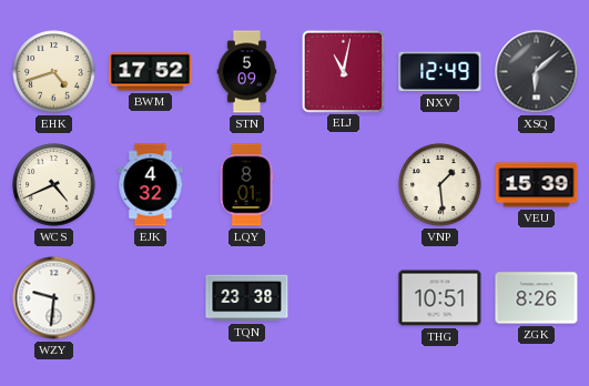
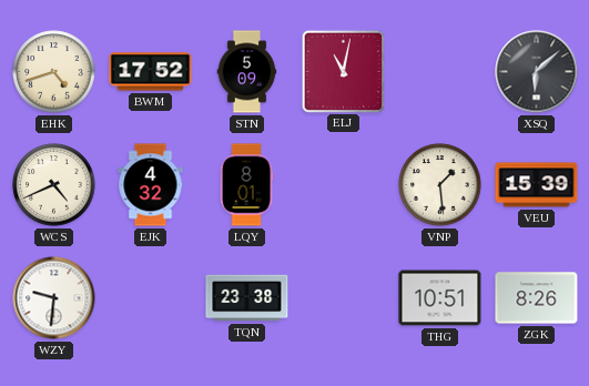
NXV: 12:49 -> none (440, 72)
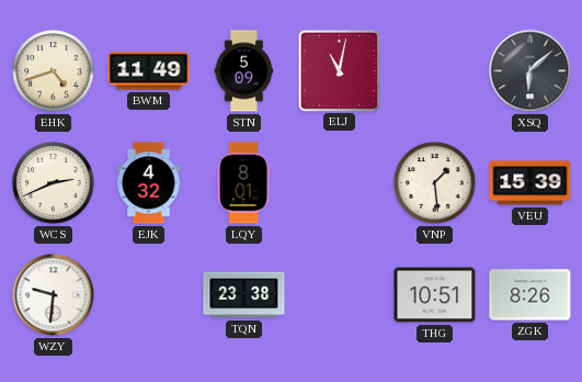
BWM: 17:52 -> 11:49 (149, 71)
WCS: 4:41 -> 2:41 (54, 183)
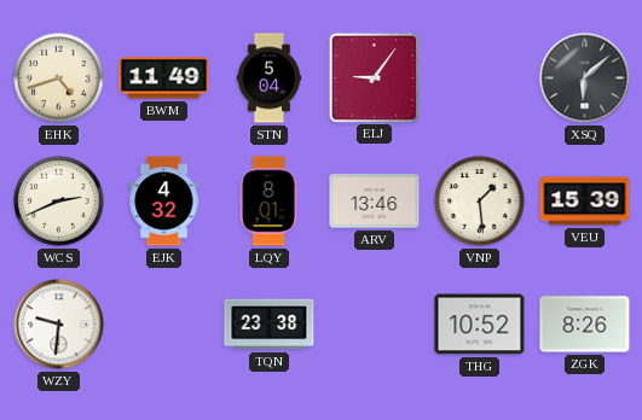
STN: 5:09 -> 5:04 (270, 78)
ELJ: 11:02 -> 9:06 (374, 77)
ARV: none -> 13:46 (375, 202)
THG: 10:51 -> 10:52 (480, 325)
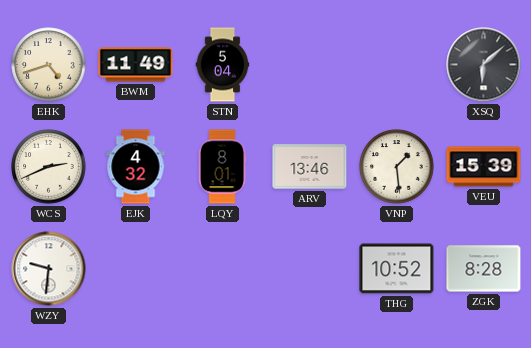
ELJ: 9:06 -> none (374, 77)
TQN: 23:38 -> none (270, 325)
ZGK: 8:26 -> 8:28 (484, 269)
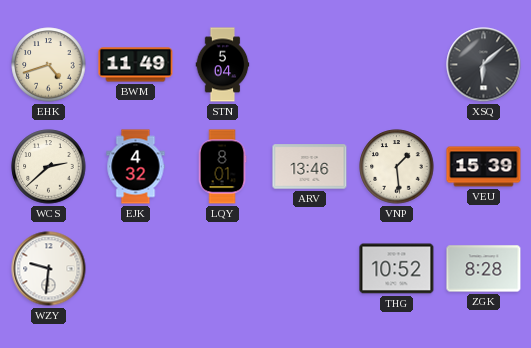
WCS: 2:41 -> 2:38 (49, 167)
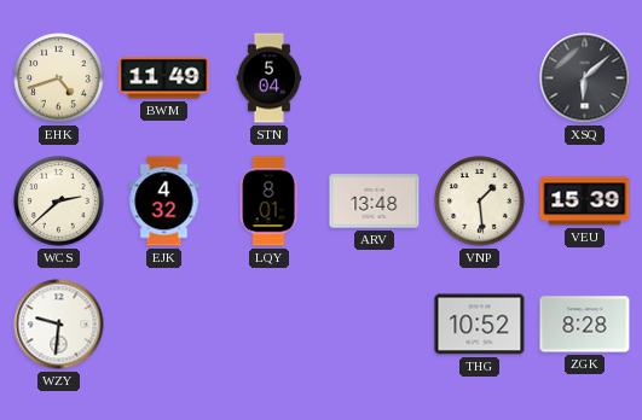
ARV: 13:46 -> 13:48 (375, 202)
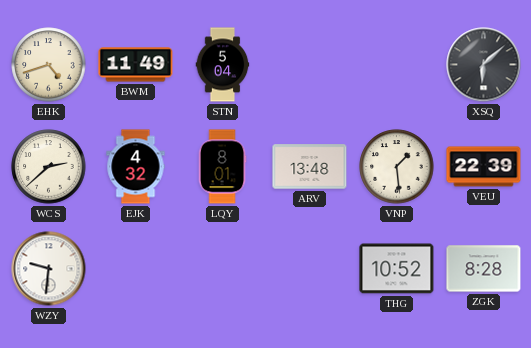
VEU: 15:39 -> 22:39 (484, 167)
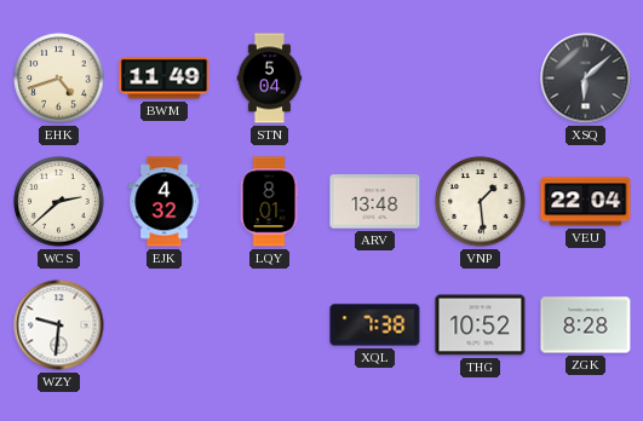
VEU: 22:39 -> 22:04 (586, 202)
XQL: none -> 7:38 (375, 325)
